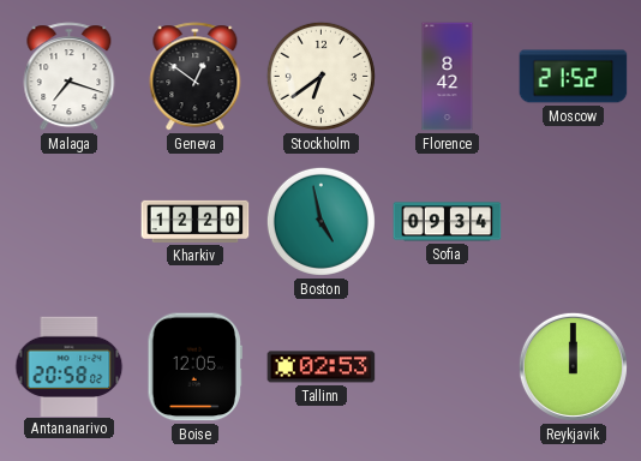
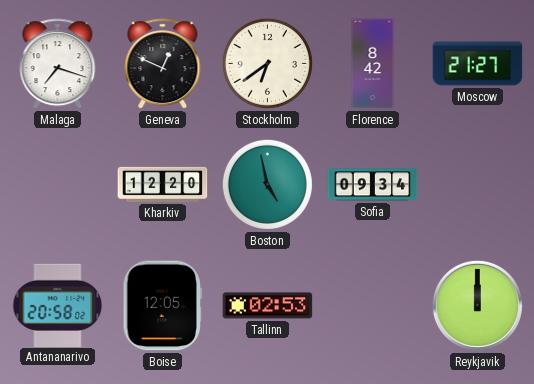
Geneva: 12:51 -> 12:49 (163, 64)
Moscow: 21:52 -> 21:27 (478, 64)
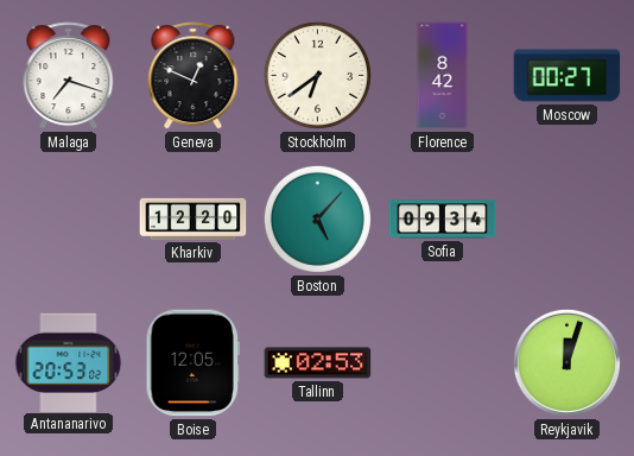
Moscow: 21:27 -> 00:27 (568, 76)
Boston: 4:58 -> 5:07 (317, 218)
Antananarivo: 20:58 -> 20:53 (69, 362)
Reykjavik: 12:00 -> 12:03 (566, 362)
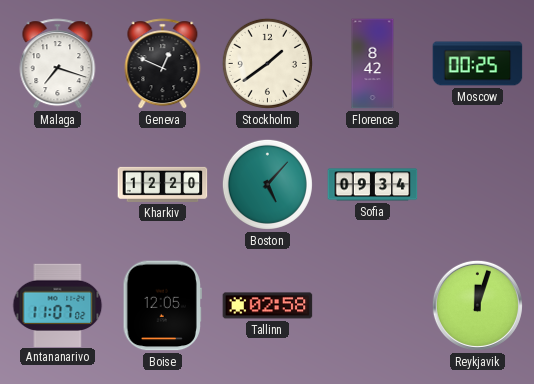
Stockholm: 6:39 -> 1:39 (267, 63)
Moscow: 00:27 -> 00:25 (478, 64)
Antananarivo: 20:53 -> 11:07 (58, 305)
Tallinn: 02:53 -> 02:58 (268, 306)
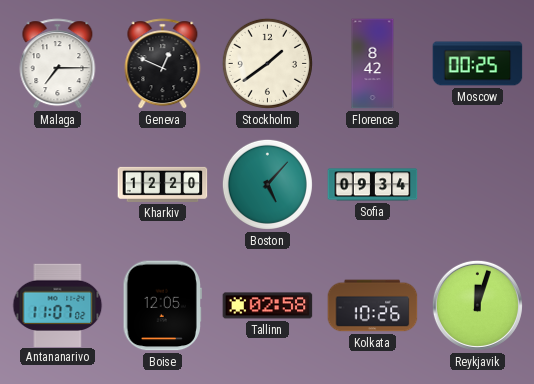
Malaga: 7:18 -> 7:15 (58, 64)
Kolkata: none -> 10:26 (373, 306)
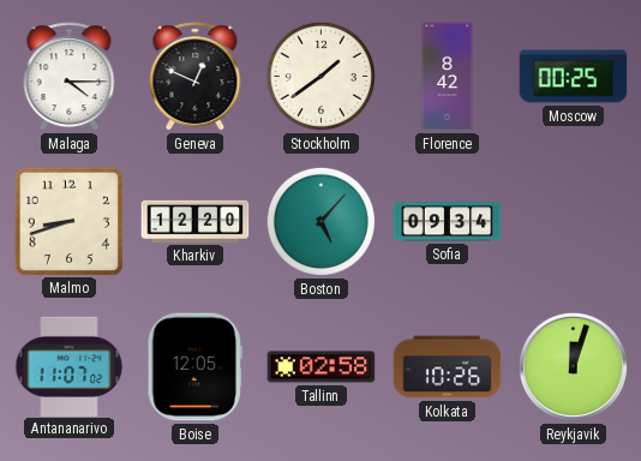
Malaga: 7:15 -> 4:15 (70, 77)
Malmo: none -> 8:42 (68, 221)
